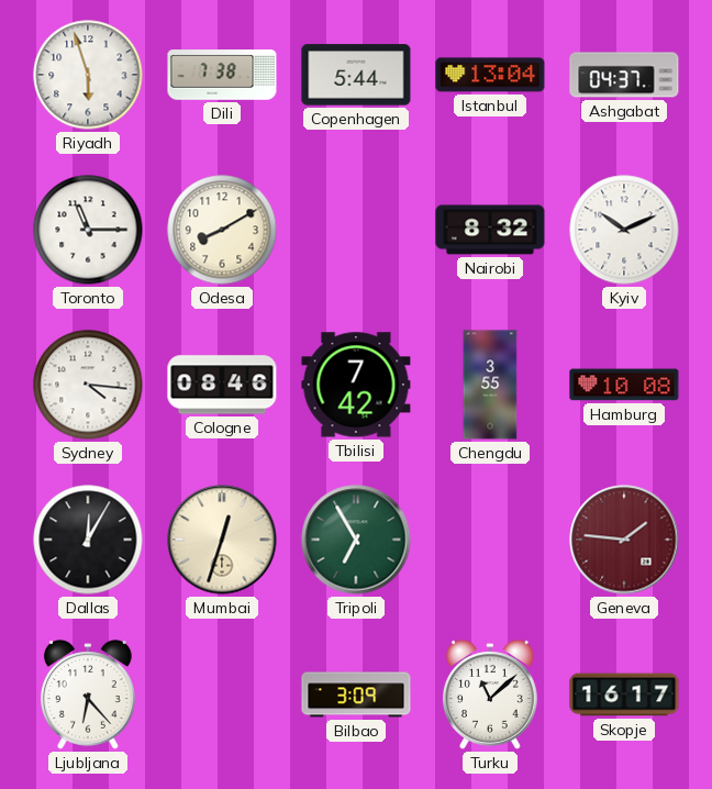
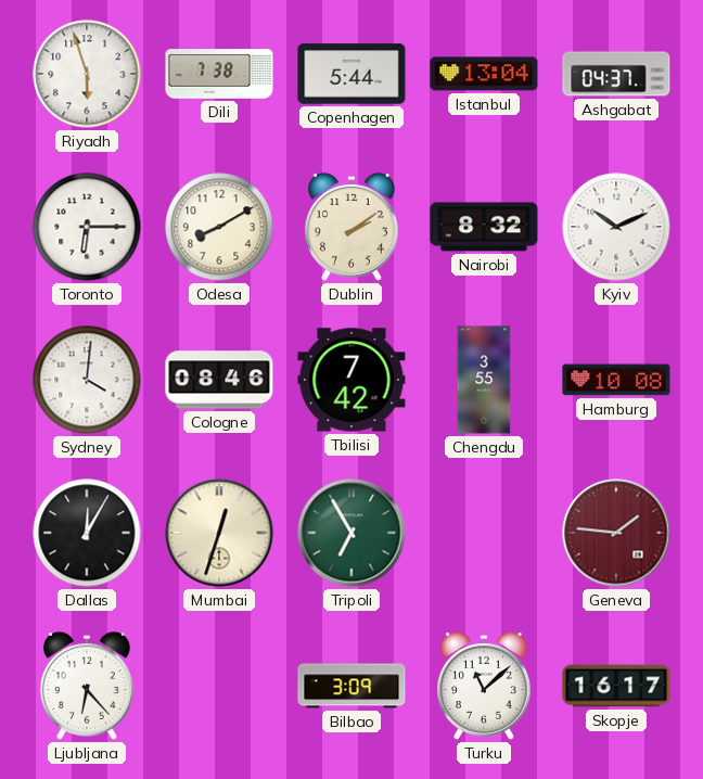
Toronto: 11:15 -> 6:15 (87, 227)
Dublin: none -> 2:09 (351, 227)
Sydney: 4:16 -> 4:01 (87, 380)
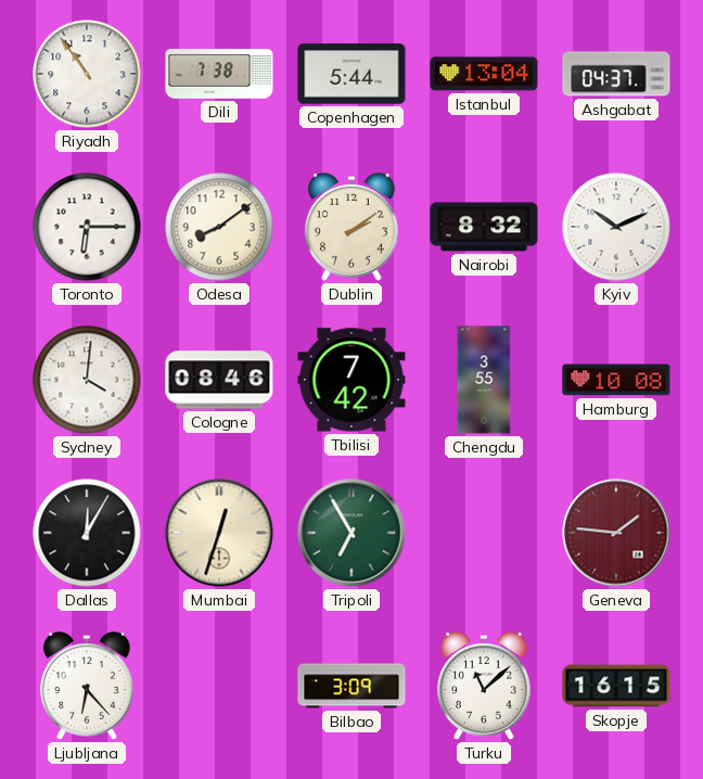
Riyadh: 5:57 -> 10:54 (87, 74)
Odesa: 8:10 -> 8:09 (219, 227)
Skopje: 16:17 -> 16:15 (616, 686)
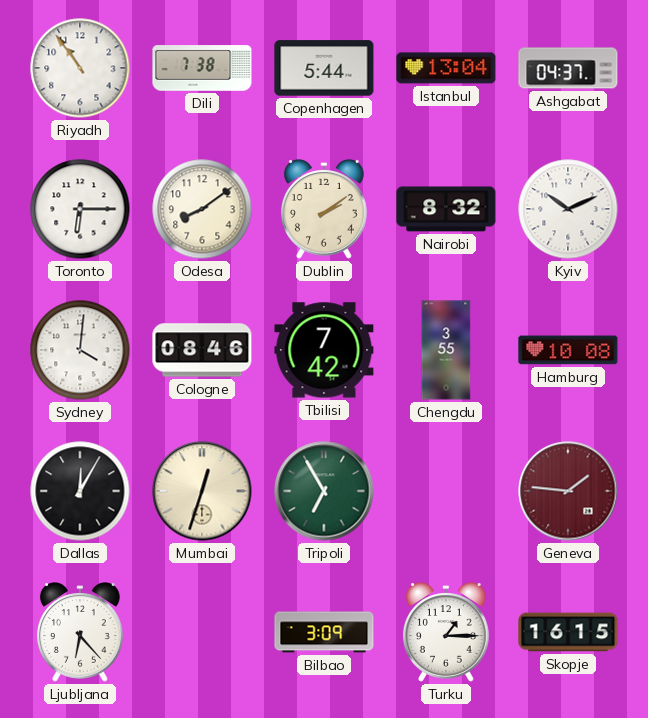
Turku: 11:08 -> 1:15 (446, 632)
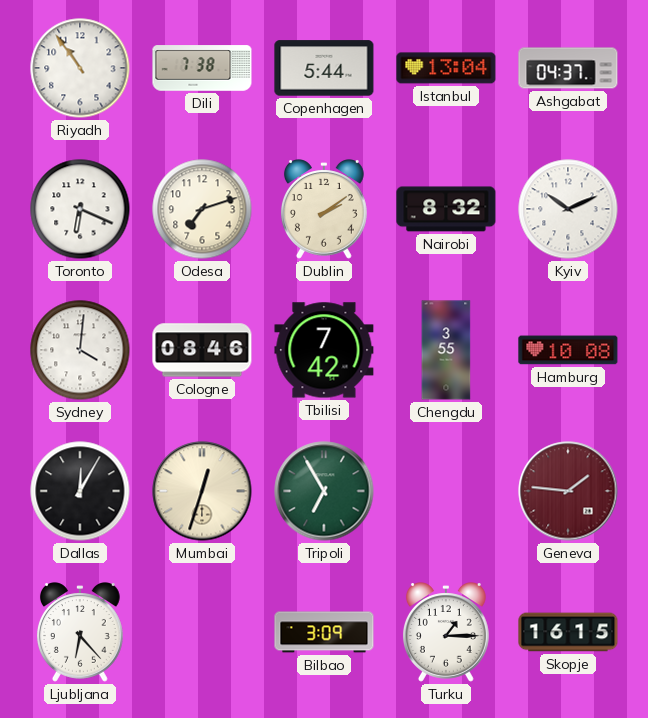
Toronto: 6:15 -> 6:19 (80, 209)
Odesa: 8:09 -> 7:12 (202, 209)
